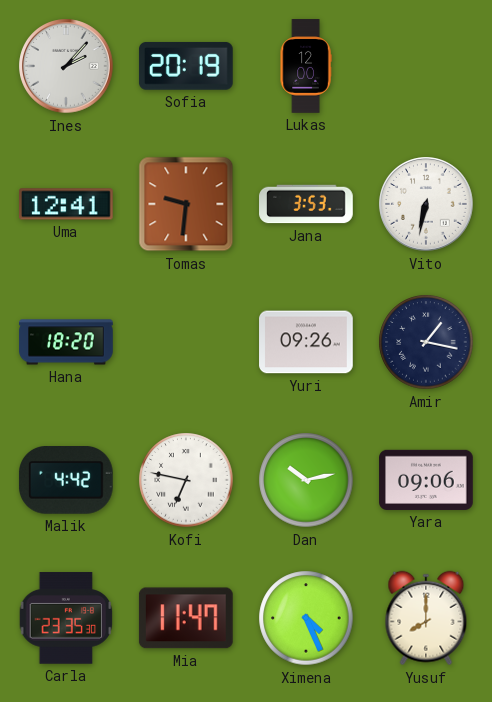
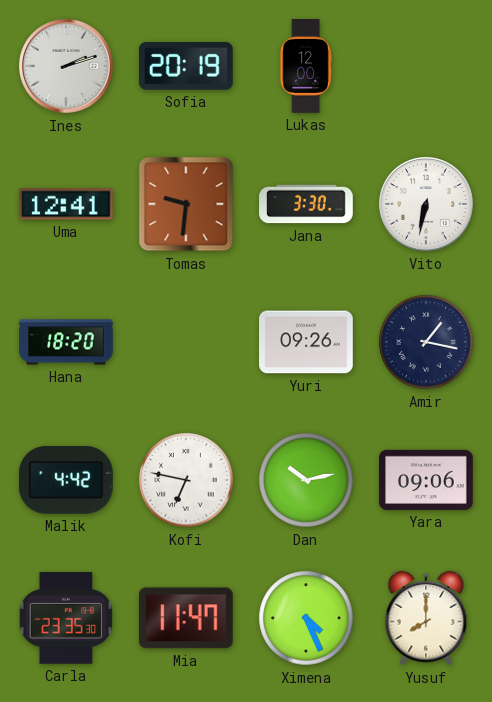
Ines: 2:07 -> 2:12 (66, 66)
Jana: 3:53 -> 3:30 (306, 204)
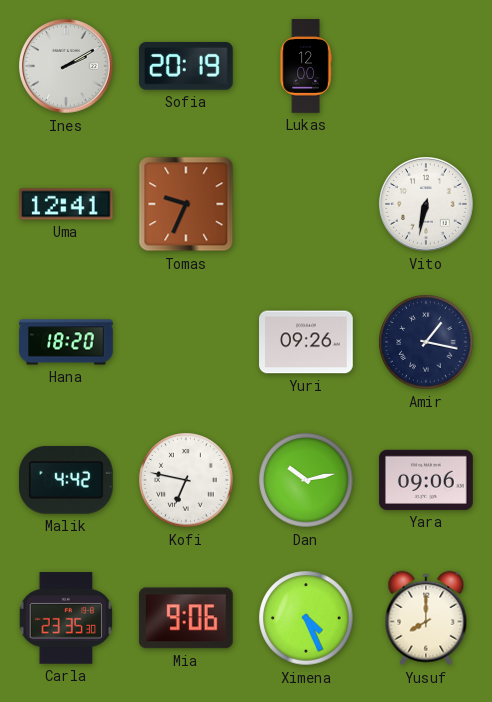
Ines: 2:12 -> 2:10 (66, 66)
Tomas: 9:31 -> 9:34 (186, 204)
Jana: 3:30 -> none (306, 204)
Mia: 11:47 -> 9:06 (186, 618)
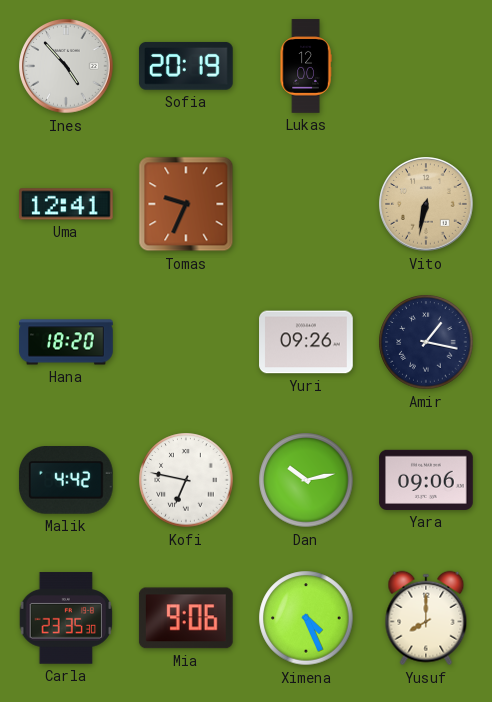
Ines: 2:10 -> 4:53 (66, 66)
Vito dial: white -> champagne (426, 204)
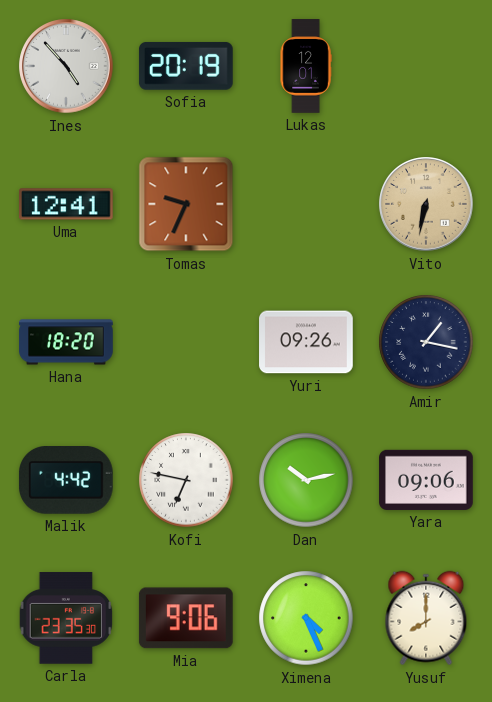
Lukas: 12:00 -> 12:01 (306, 66)
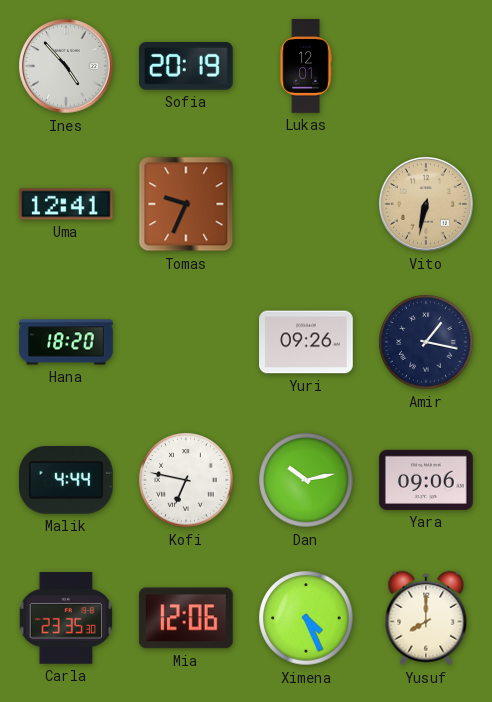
Malik: 4:42 -> 4:44 (66, 481)
Mia: 9:06 -> 12:06 (186, 618)
